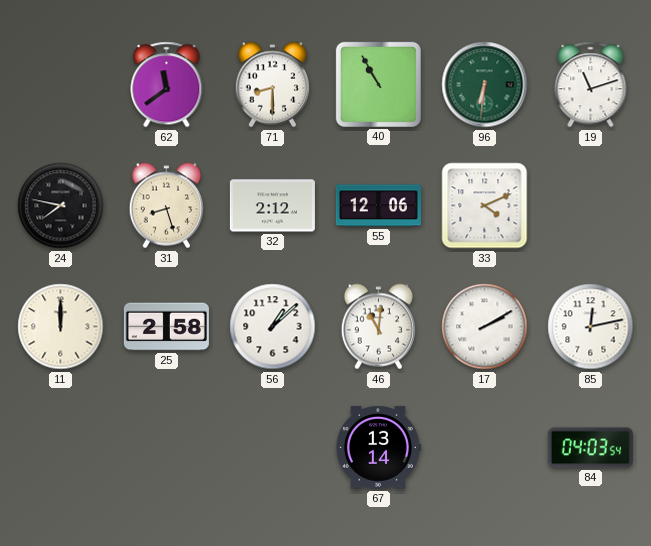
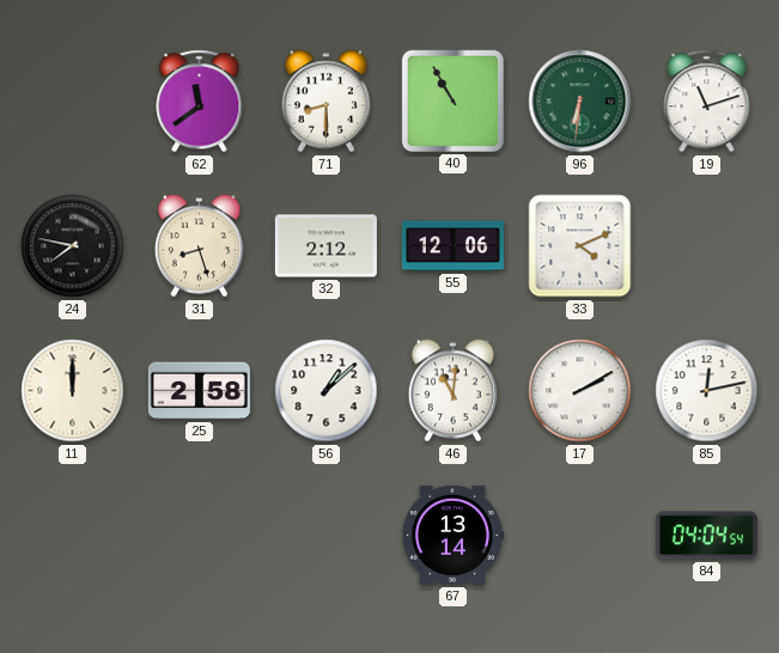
84: 04:03 -> 04:04 (706, 536)
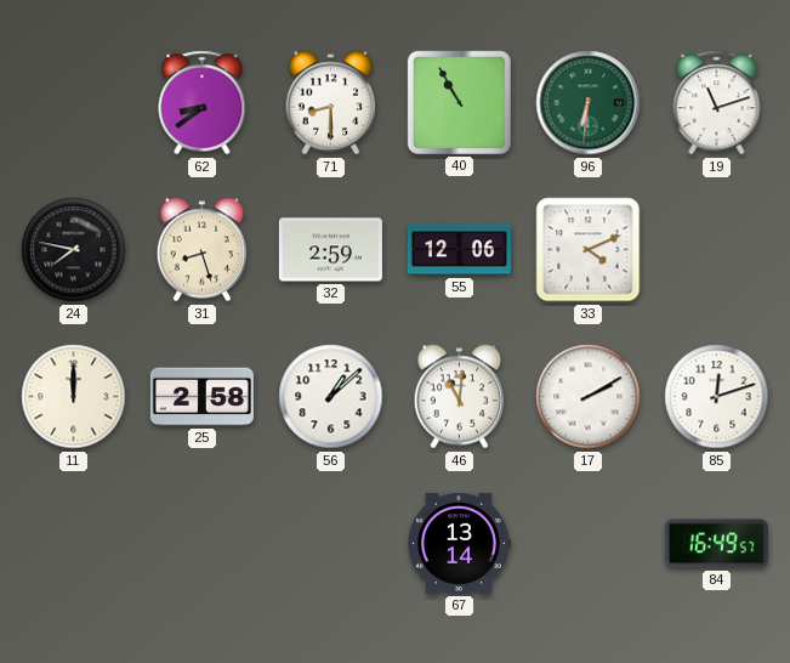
62: 11:39 -> 8:39 (203, 103)
32: 2:12 -> 2:59 (330, 250)
85: 12:13 -> 12:12 (717, 397)
84: 04:04 -> 16:49 (716, 544)
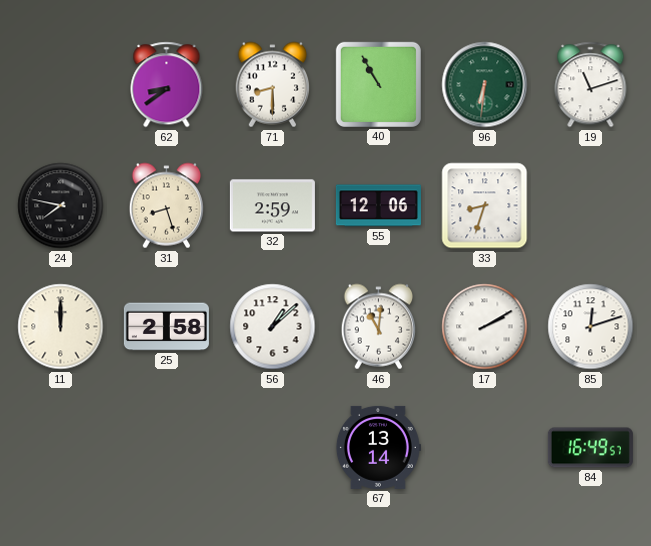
33: 4:11 -> 8:33 (485, 206)
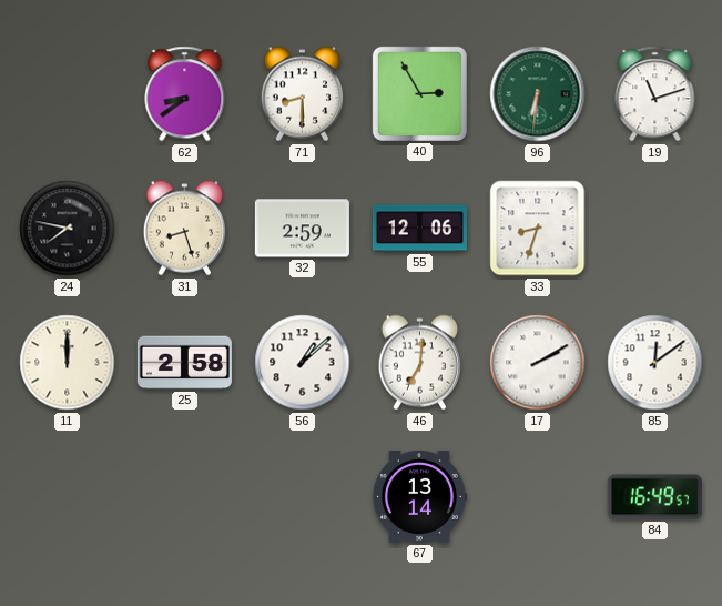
40: 10:55 -> 2:55 (419, 93)
46: 11:01 -> 7:01 (419, 363)
85: 12:12 -> 12:09 (655, 363)
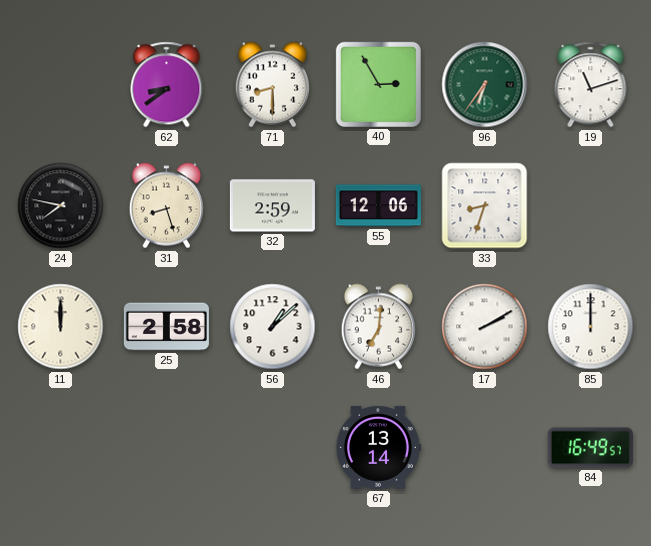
96: 6:31 -> 6:36 (485, 85)
85: 12:09 -> 12:00 (591, 327)
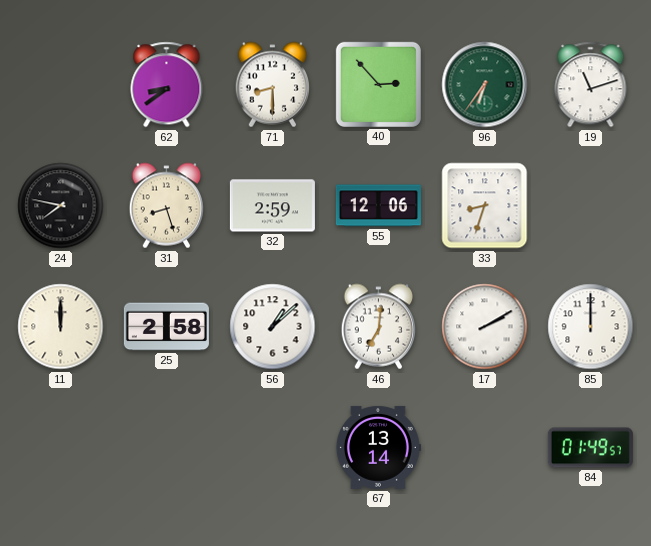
40: 2:55 -> 2:53 (378, 84)
84: 16:49 -> 01:49 (590, 448)
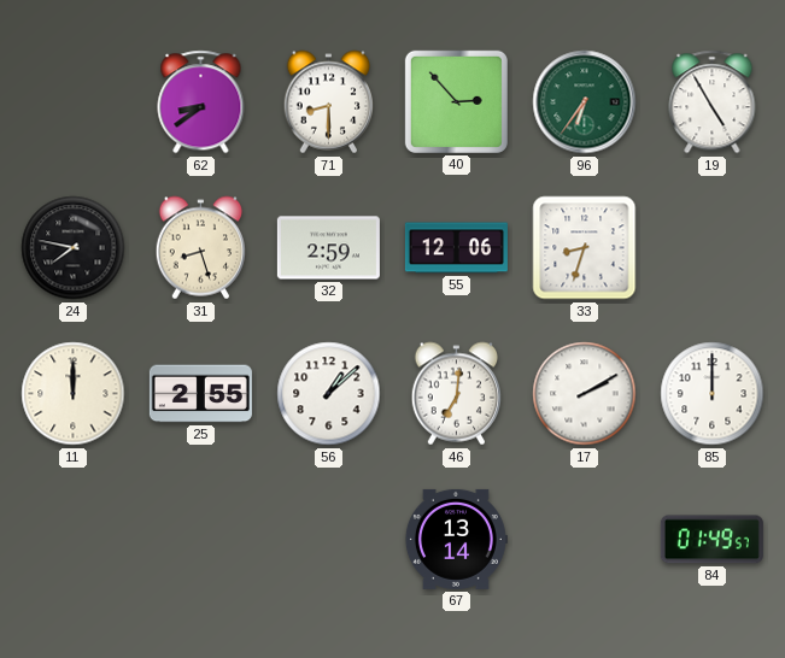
19: 11:12 -> 4:55 (713, 102)
25: 2:58 -> 2:55 (200, 394)
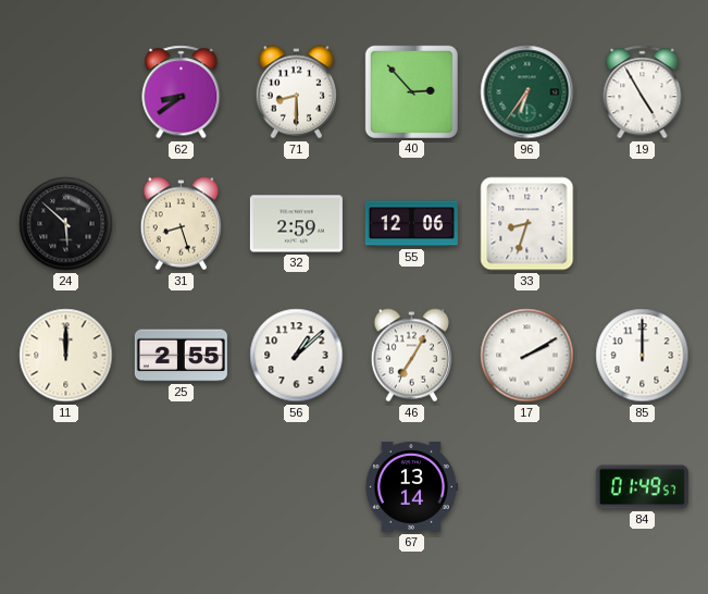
24: 7:47 -> 5:52 (66, 224)
46: 7:01 -> 7:05 (411, 356)
